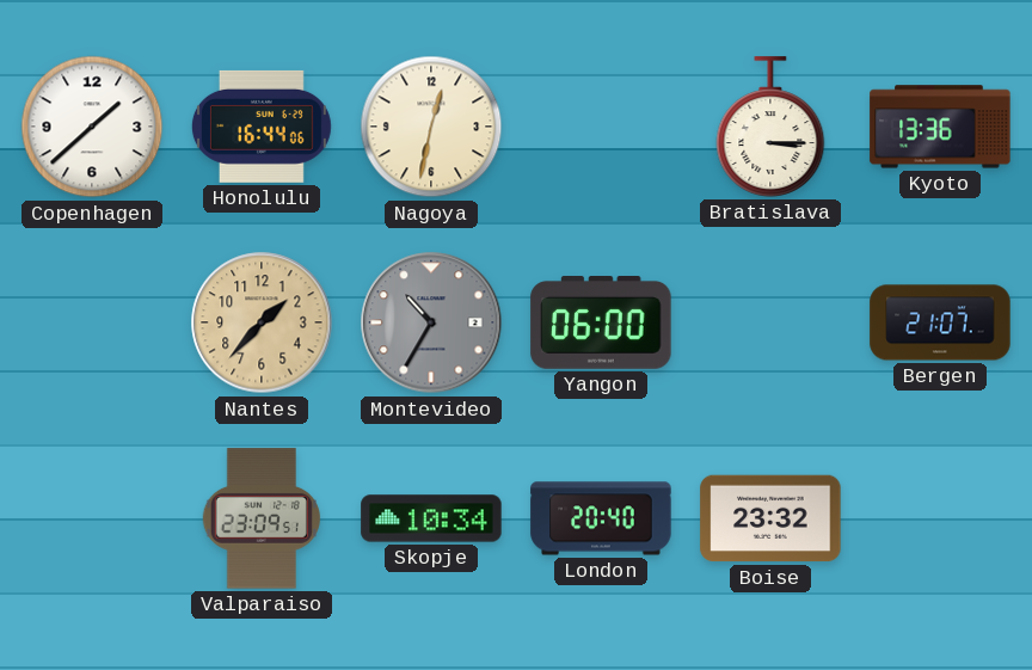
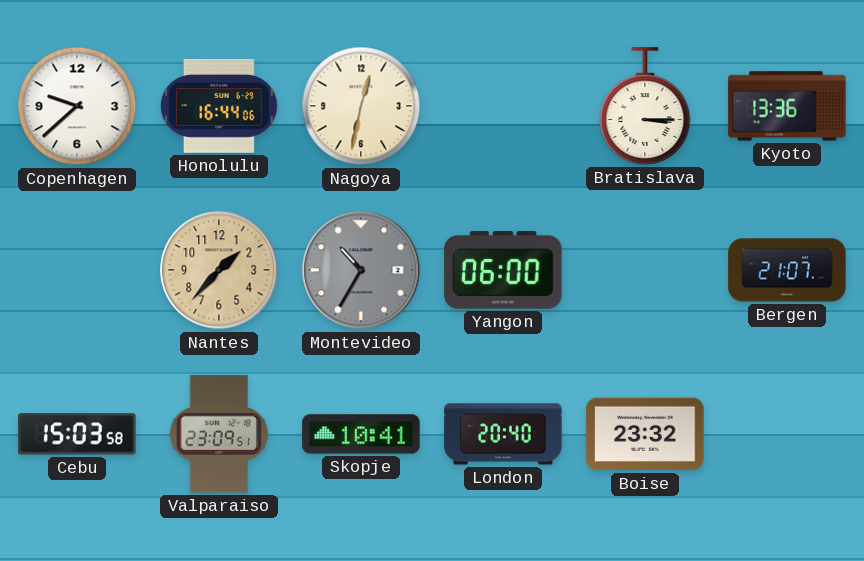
Copenhagen: 1:38 -> 9:38 (77, 106)
Cebu: none -> 15:03 (77, 434)
Skopje: 10:34 -> 10:41 (361, 434)
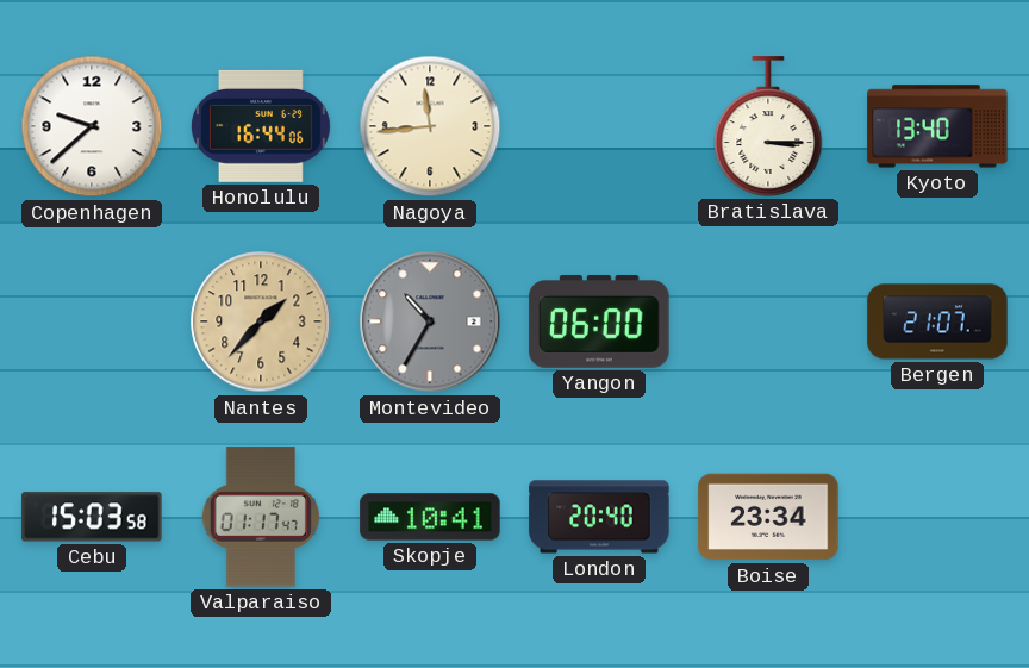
Nagoya: 12:32 -> 11:44 (430, 126)
Kyoto: 13:36 -> 13:40 (937, 126)
Valparaiso: 23:09 -> 01:17 (261, 517)
Boise: 23:32 -> 23:34 (768, 517)
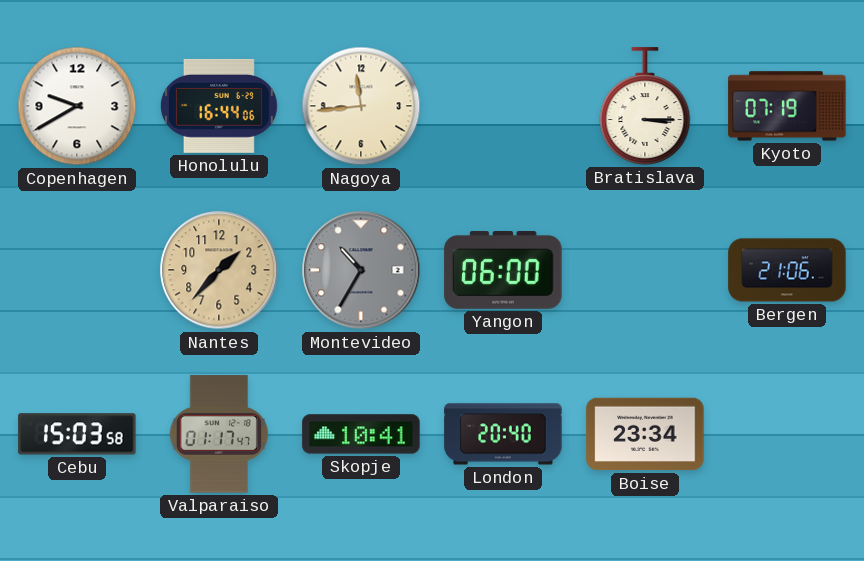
Copenhagen: 9:38 -> 9:40 (77, 106)
Kyoto: 13:40 -> 07:19 (787, 106)
Bergen: 21:07 -> 21:06 (787, 270)
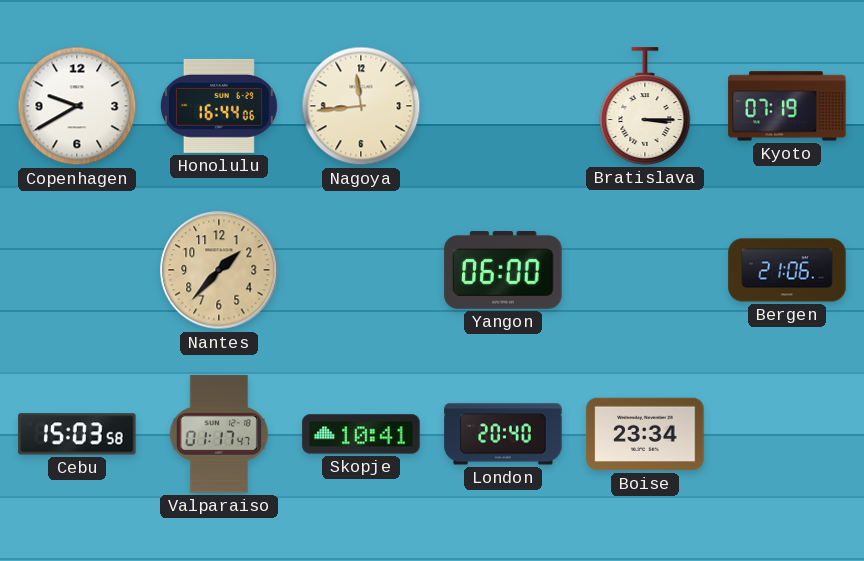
Montevideo: 10:35 -> none (361, 270)
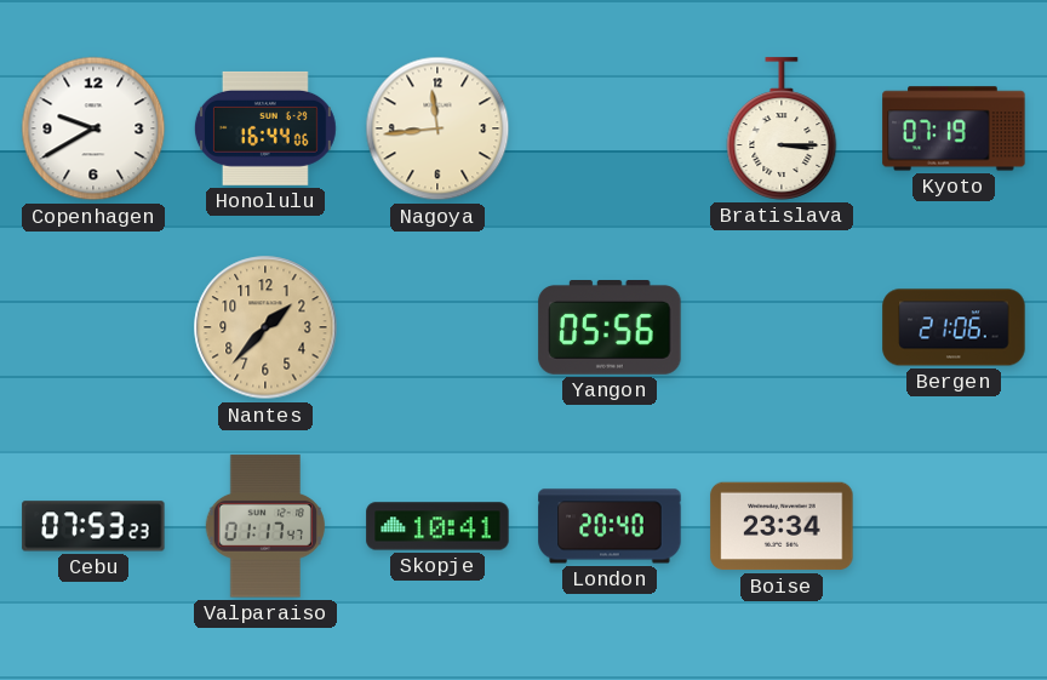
Yangon: 06:00 -> 05:56 (610, 328)
Cebu: 15:03 -> 07:53 (93, 526)
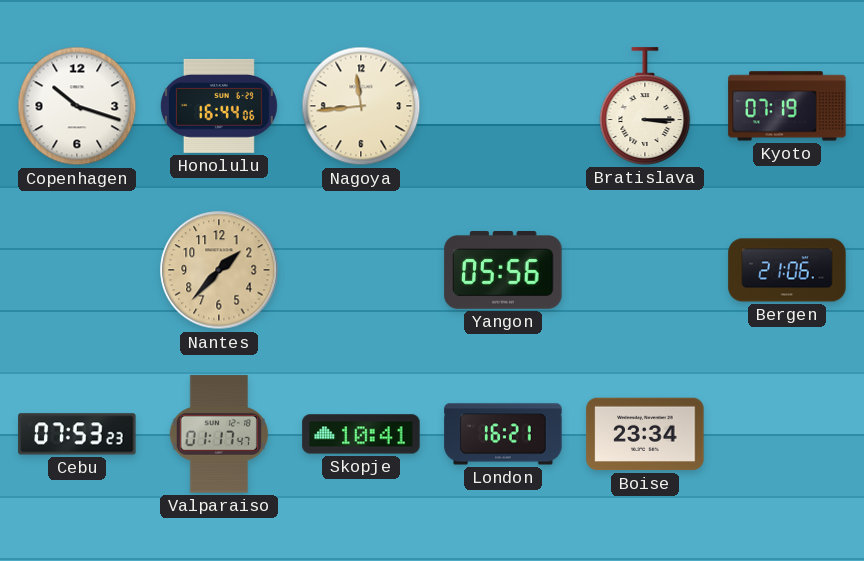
Copenhagen: 9:40 -> 10:18 (77, 106)
London: 20:40 -> 16:21 (503, 434)
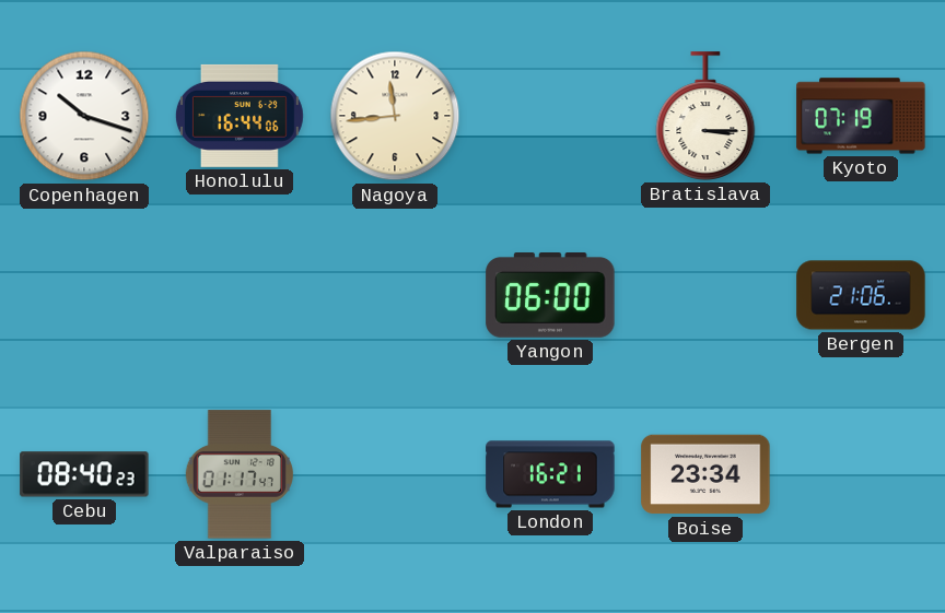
Nantes: 1:37 -> none (219, 270)
Yangon: 05:56 -> 06:00 (550, 296)
Cebu: 07:53 -> 08:40 (84, 474)
Skopje: 10:41 -> none (361, 434)
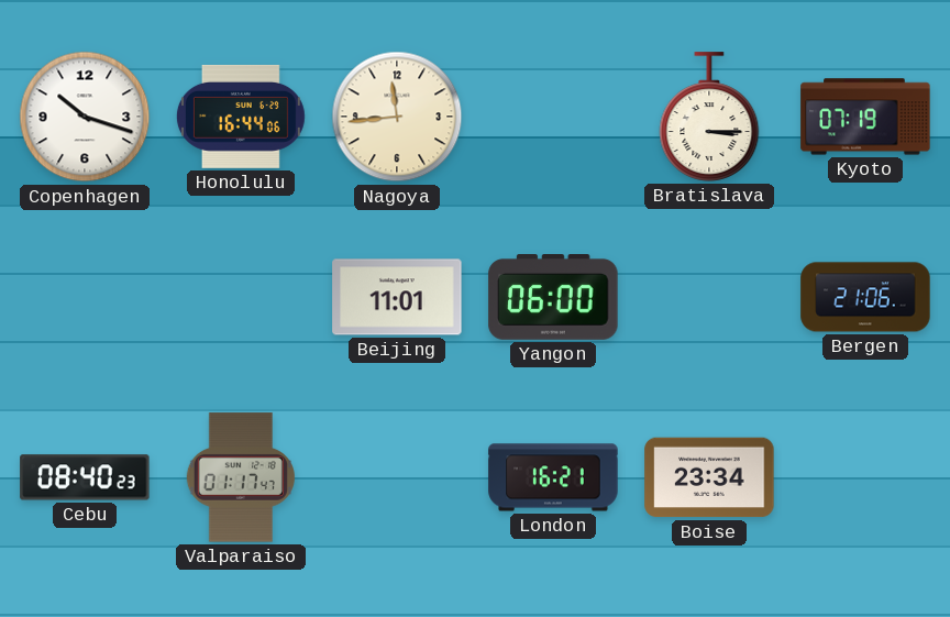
Beijing: none -> 11:01 (397, 297)
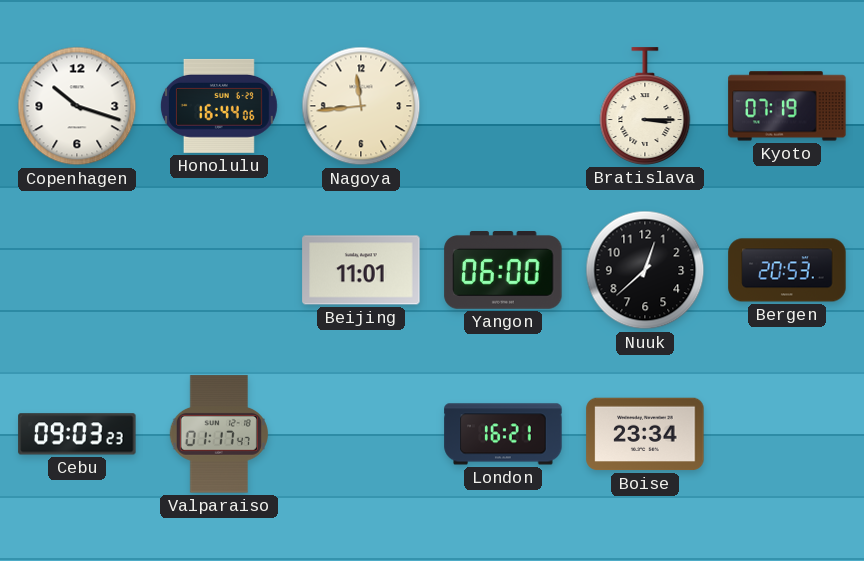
Nuuk: none -> 12:38 (645, 270)
Bergen: 21:06 -> 20:53 (787, 270)
Cebu: 08:40 -> 09:03 (77, 434)
